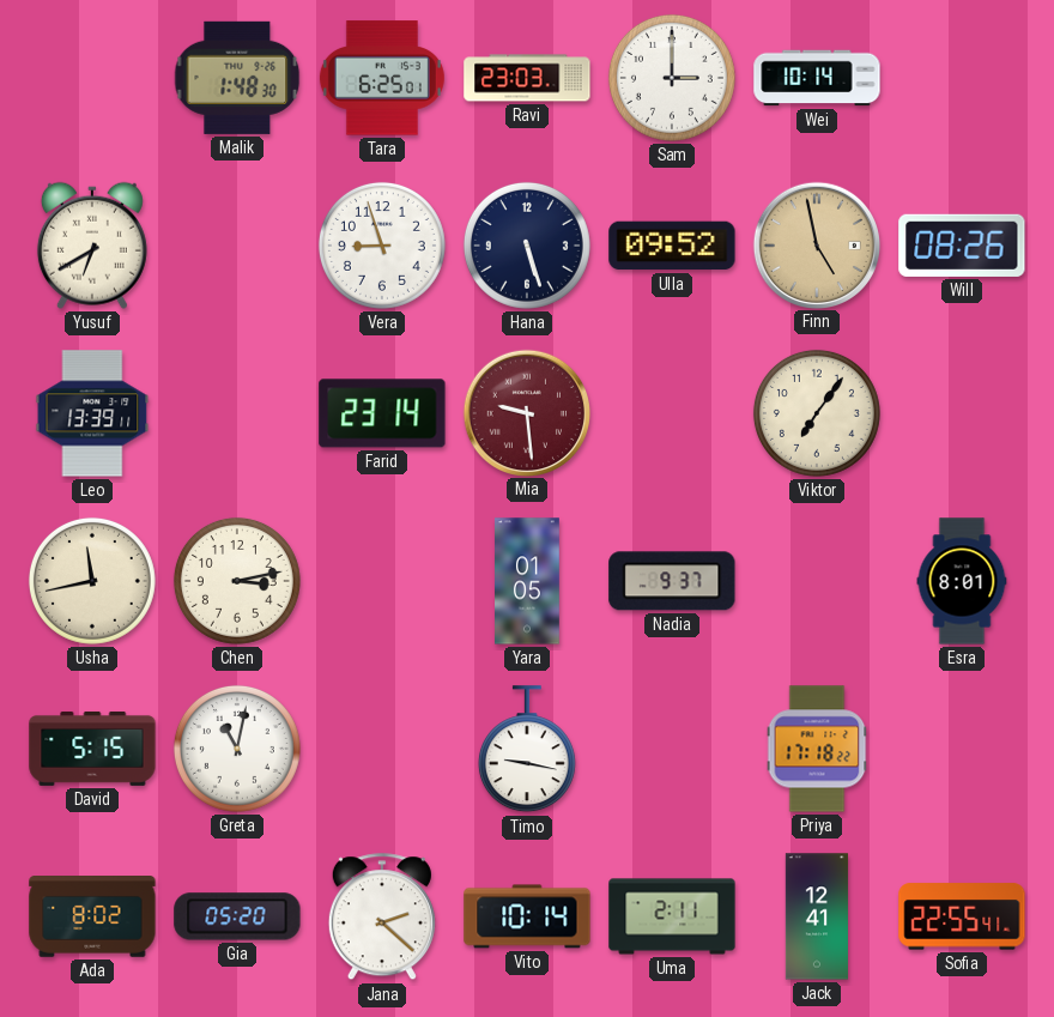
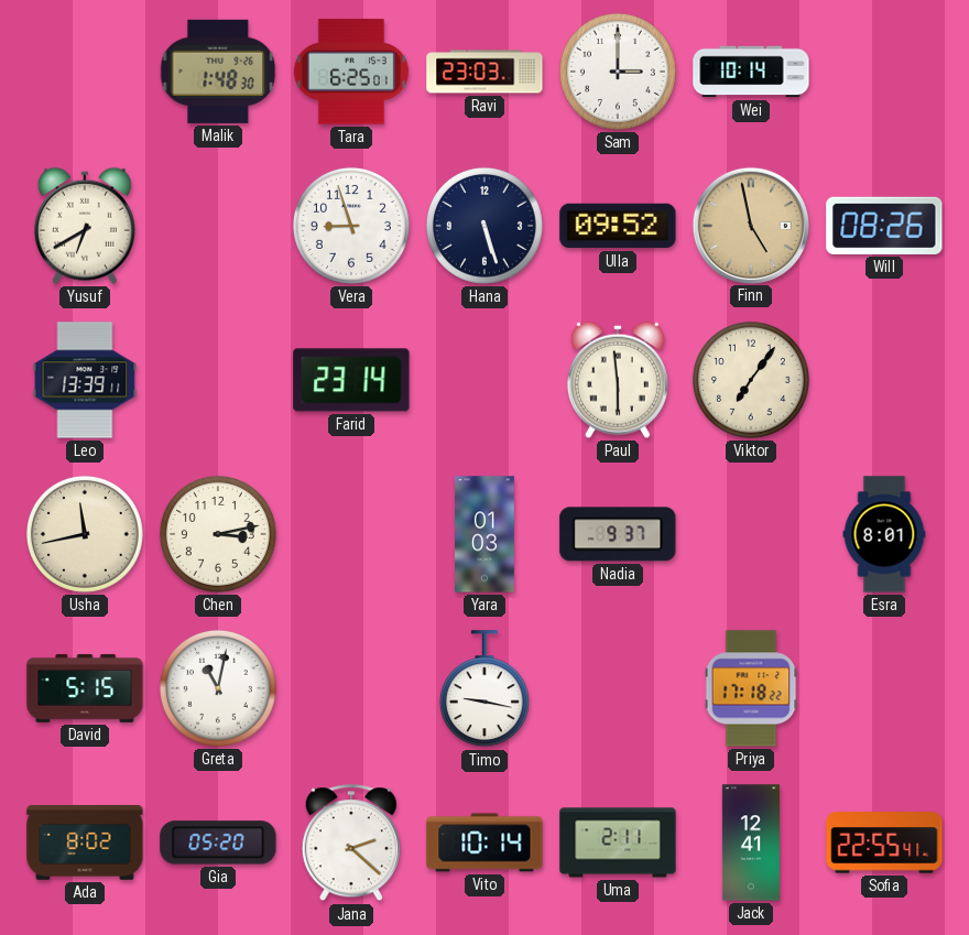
Mia: 9:29 -> none (526, 412)
Paul: none -> 5:59 (618, 380)
Yara: 01:05 -> 01:03 (486, 534)
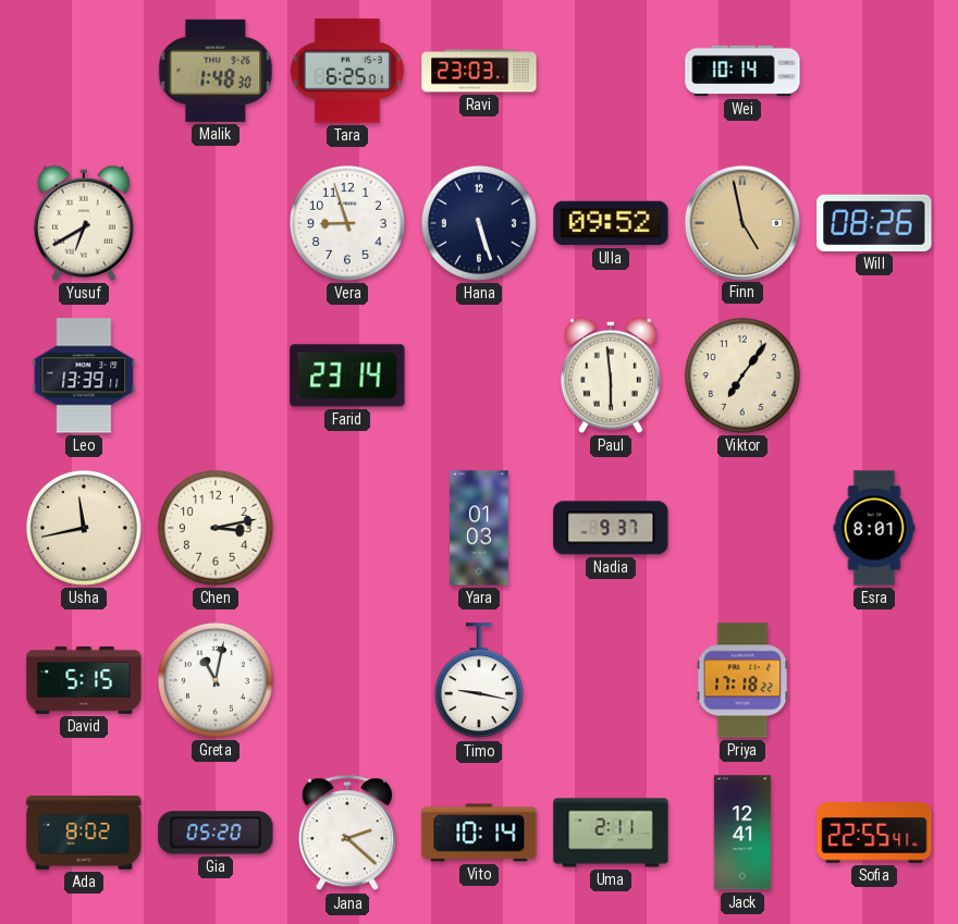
Sam: 3:00 -> none (618, 72)
